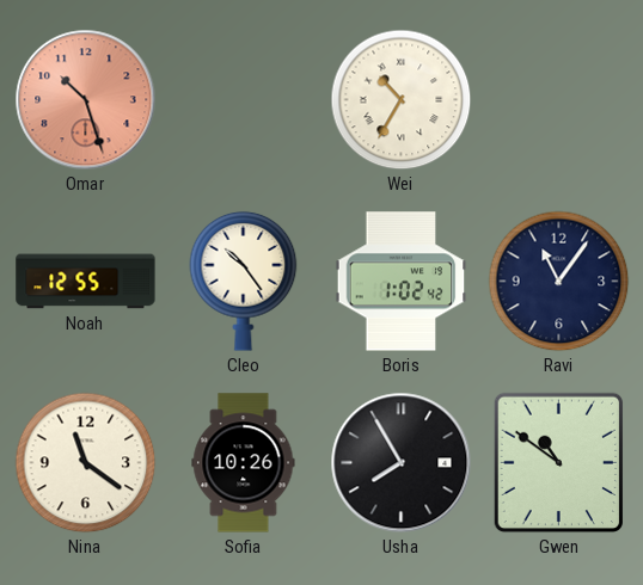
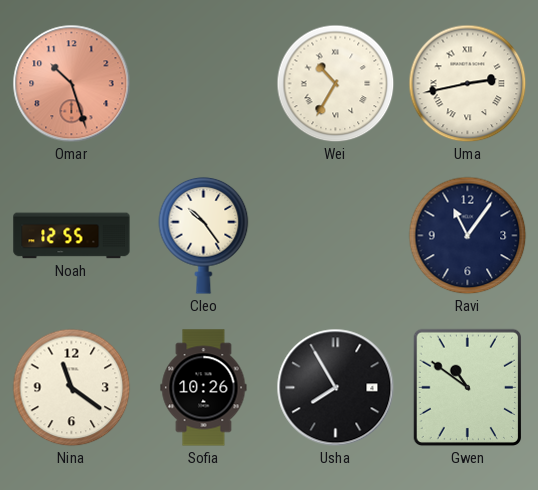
Uma: none -> 2:43 (468, 84)
Boris: 1:02 -> none (402, 282)
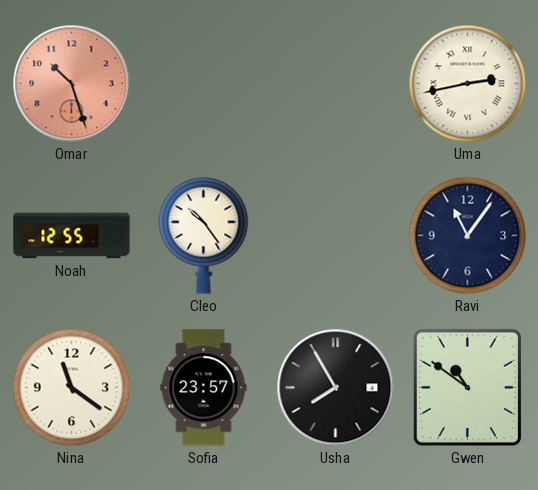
Wei: 10:35 -> none (336, 84)
Sofia: 10:26 -> 23:57 (204, 388)
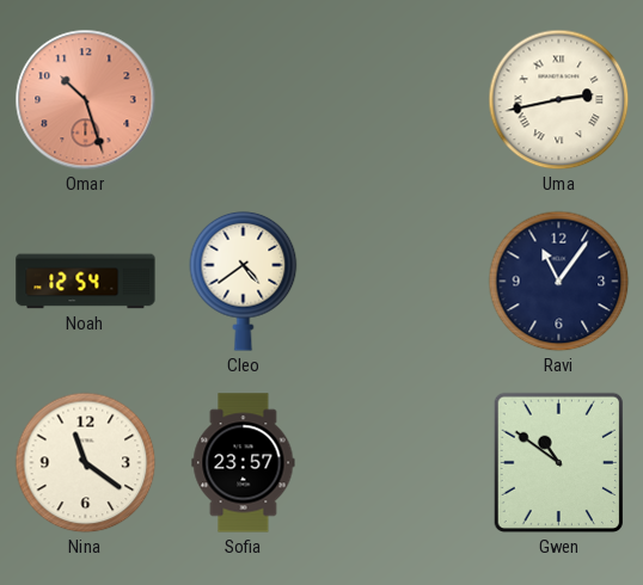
Noah: 12:55 -> 12:54 (86, 282)
Cleo: 10:24 -> 4:39 (244, 281)
Usha: 7:55 -> none (336, 388)
